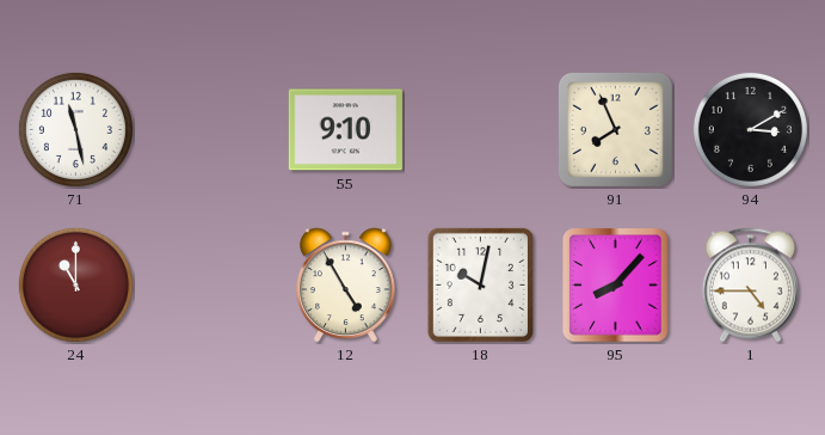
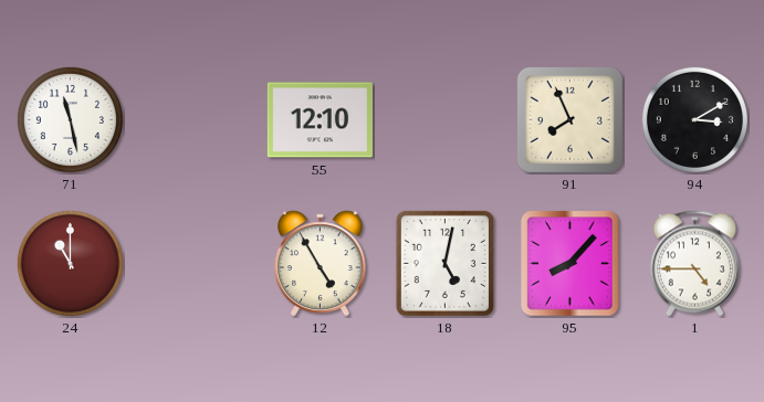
55: 9:10 -> 12:10 (320, 120)
18: 10:02 -> 5:02 (444, 263)
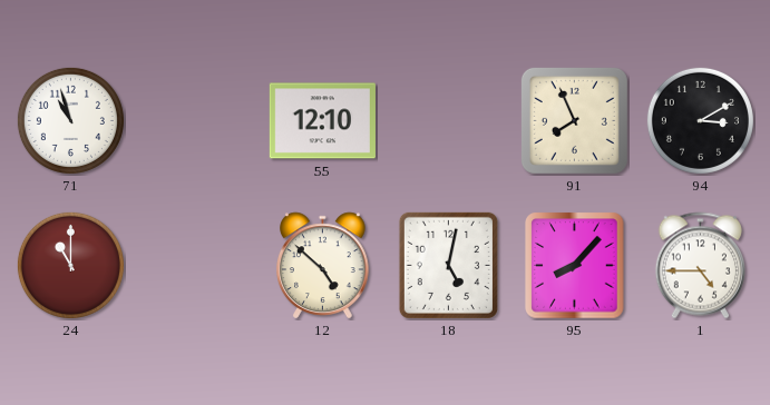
71: 11:28 -> 10:57 (70, 120)
12: 4:55 -> 4:52 (323, 266)
